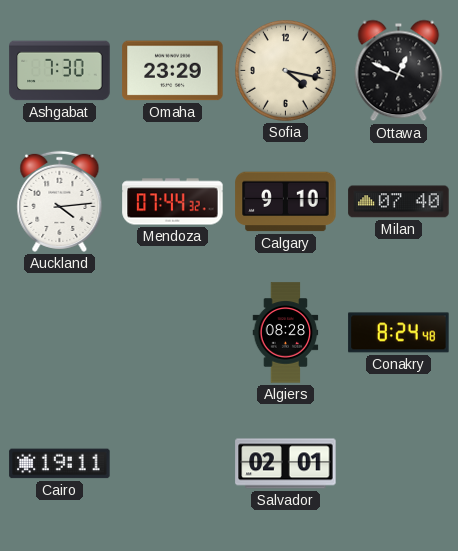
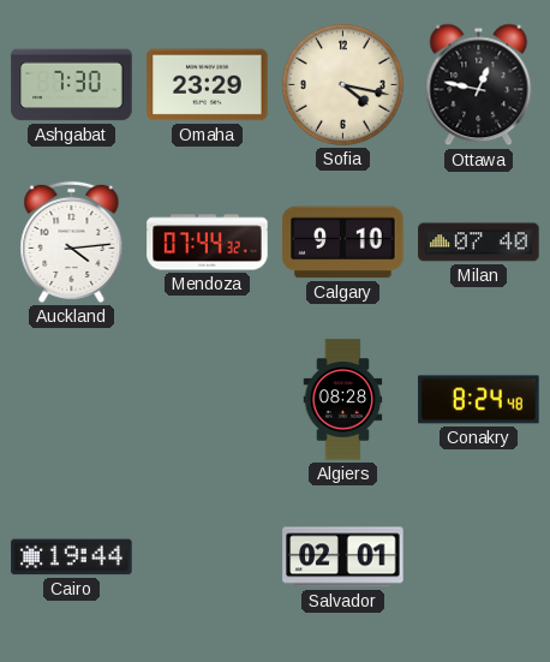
Ottawa: 12:49 -> 12:47 (479, 85)
Cairo: 19:11 -> 19:44 (72, 557)
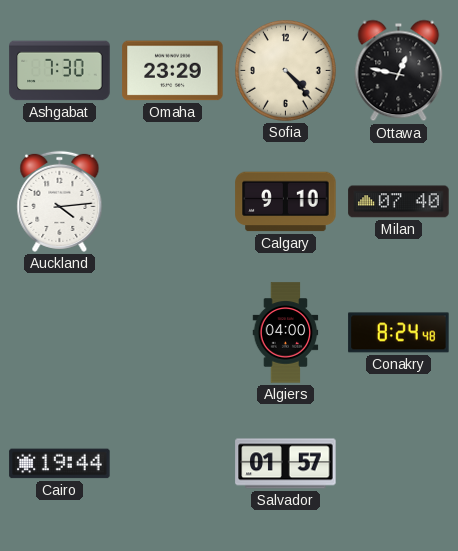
Sofia: 4:17 -> 4:23 (285, 70)
Mendoza: 07:44 -> none (208, 243)
Algiers: 08:28 -> 04:00 (286, 333)
Salvador: 02:01 -> 01:57 (286, 464)
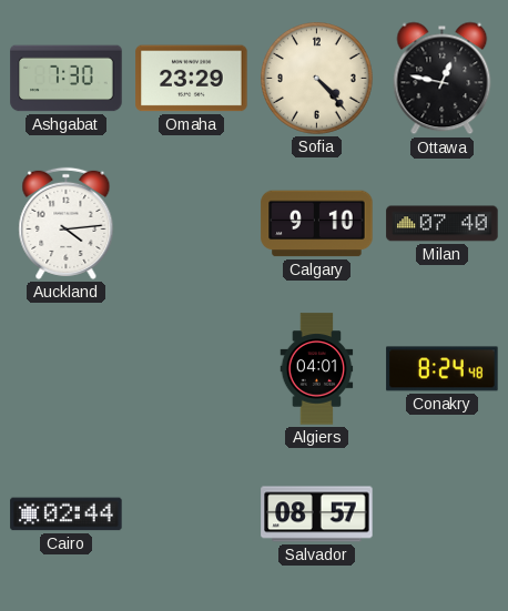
Algiers: 04:00 -> 04:01 (317, 369)
Cairo: 19:44 -> 02:44 (67, 515)
Salvador: 01:57 -> 08:57 (317, 515)
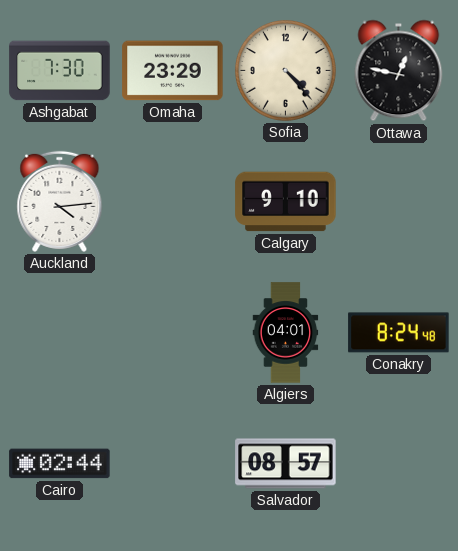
Milan: 07:40 -> none (443, 224)
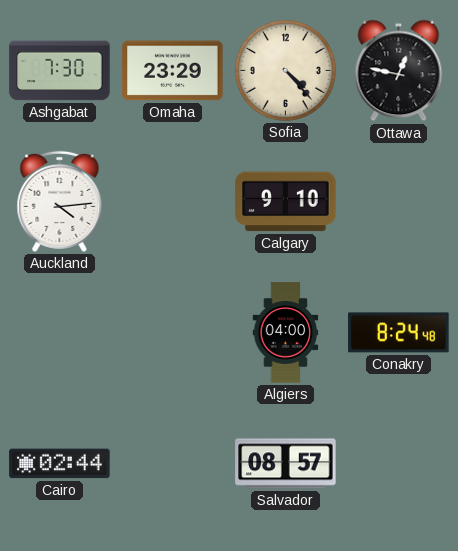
Algiers: 04:01 -> 04:00 (286, 333)
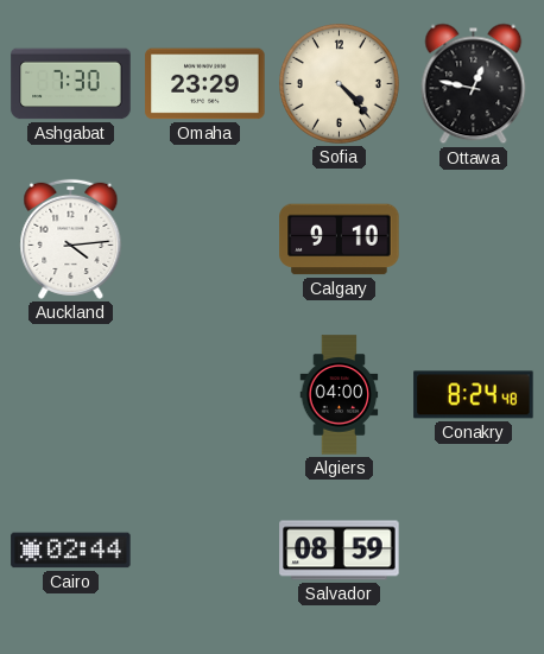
Salvador: 08:57 -> 08:59 (340, 551)
